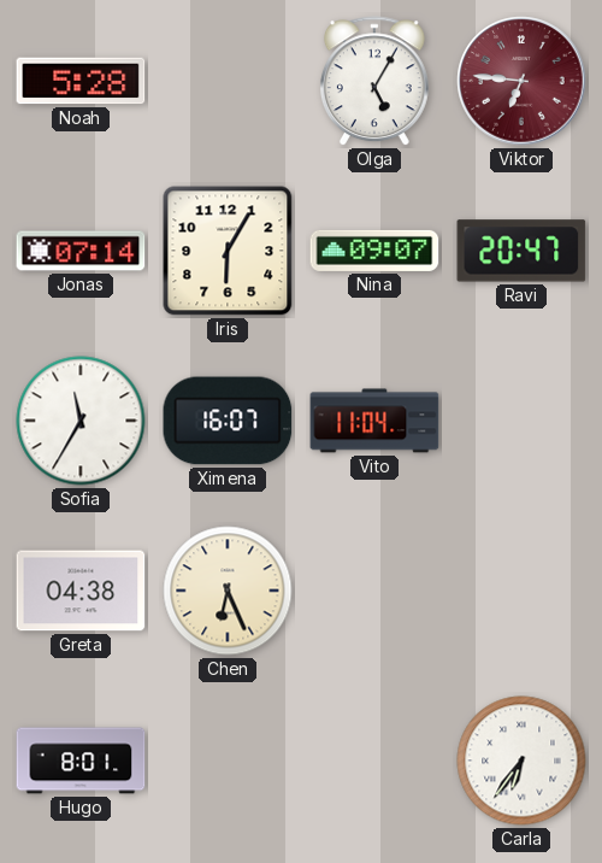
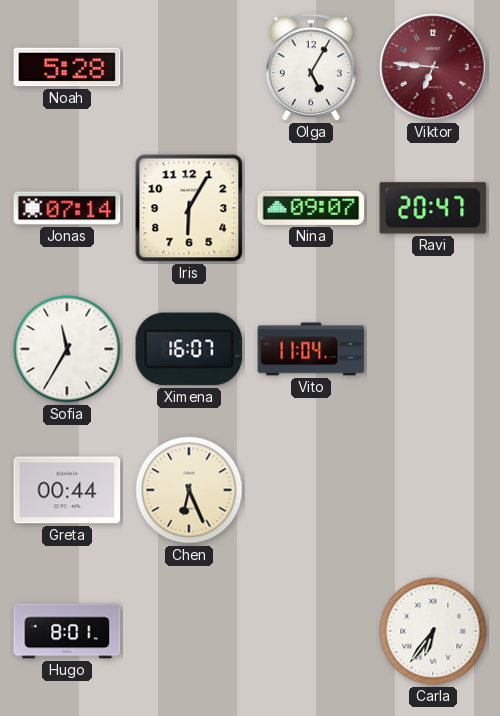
Greta: 04:38 -> 00:44 (67, 490)
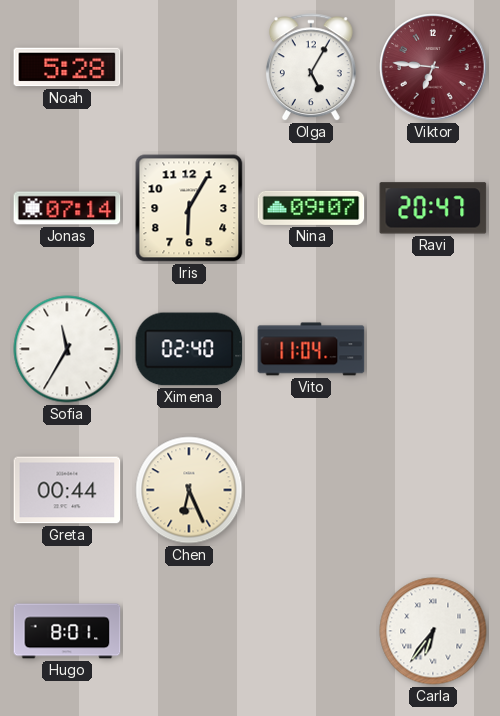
Ximena: 16:07 -> 02:40 (189, 349)
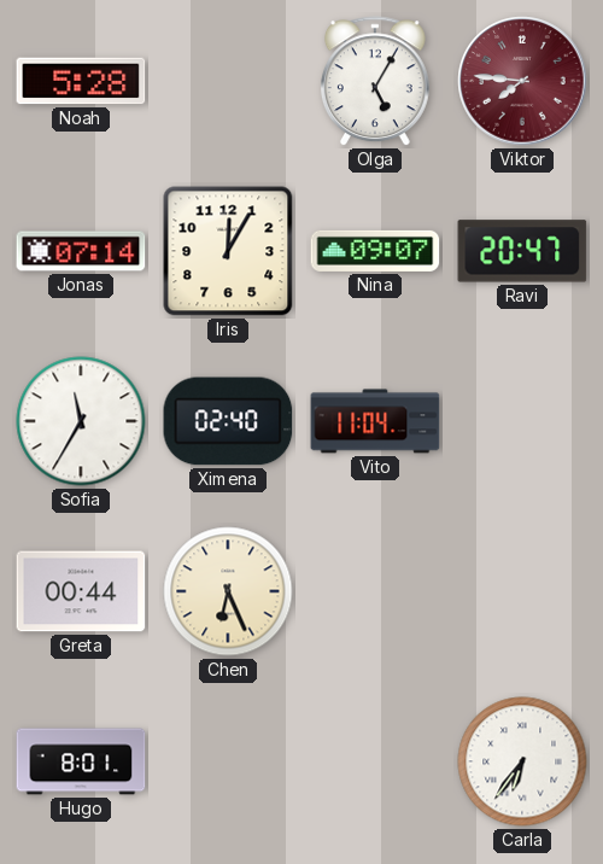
Viktor: 6:46 -> 7:46 (522, 81)
Iris: 6:05 -> 12:05 (228, 251)
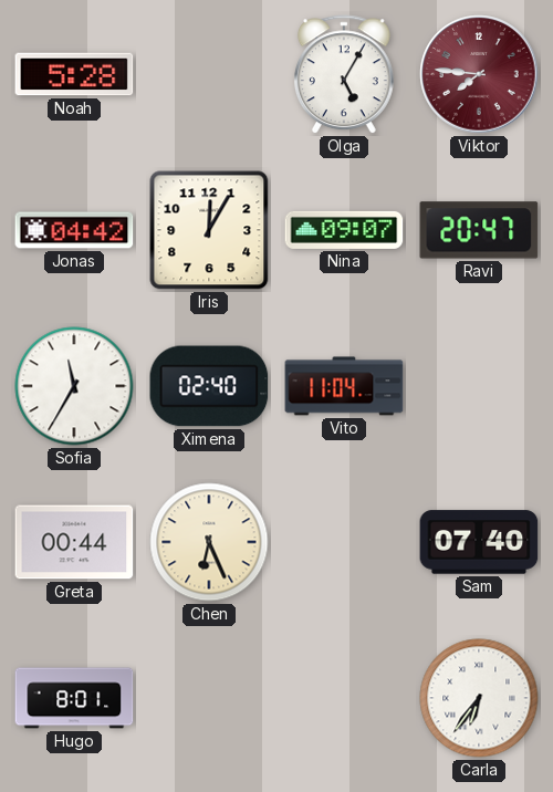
Jonas: 07:14 -> 04:42 (74, 230)
Sam: none -> 07:40 (479, 542)
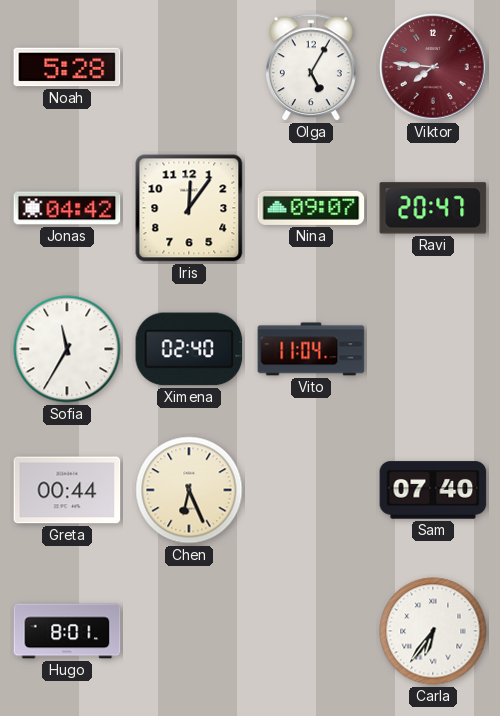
Iris: 12:05 -> 12:06 (189, 208)
